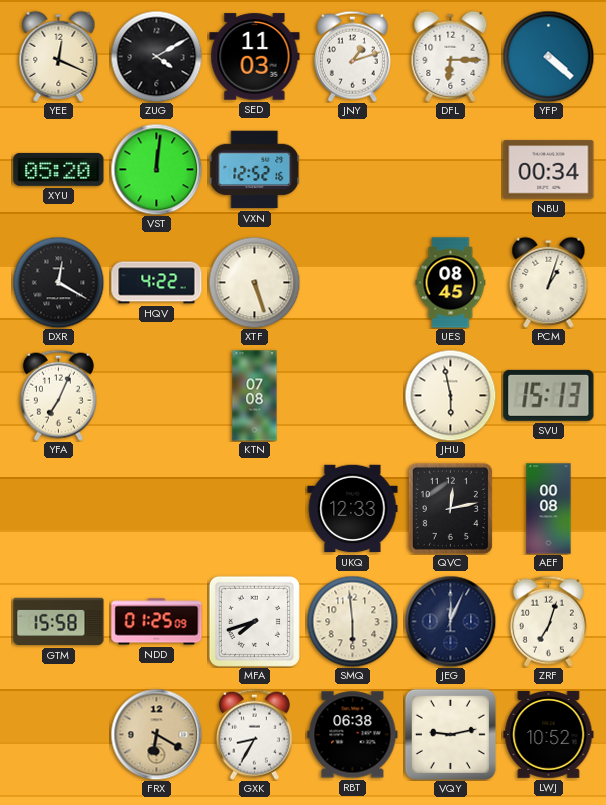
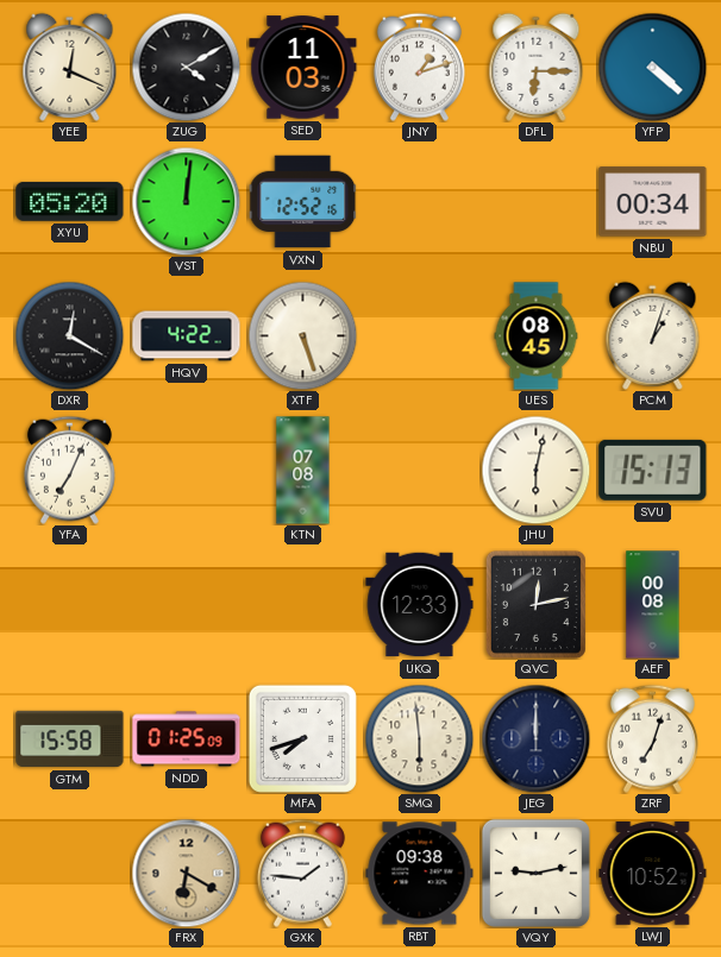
JHU: 5:58 -> 6:02 (535, 470)
JEG: 12:04 -> 12:00 (535, 738)
GXK: 8:35 -> 1:46 (302, 873)
RBT: 06:38 -> 09:38 (420, 874)
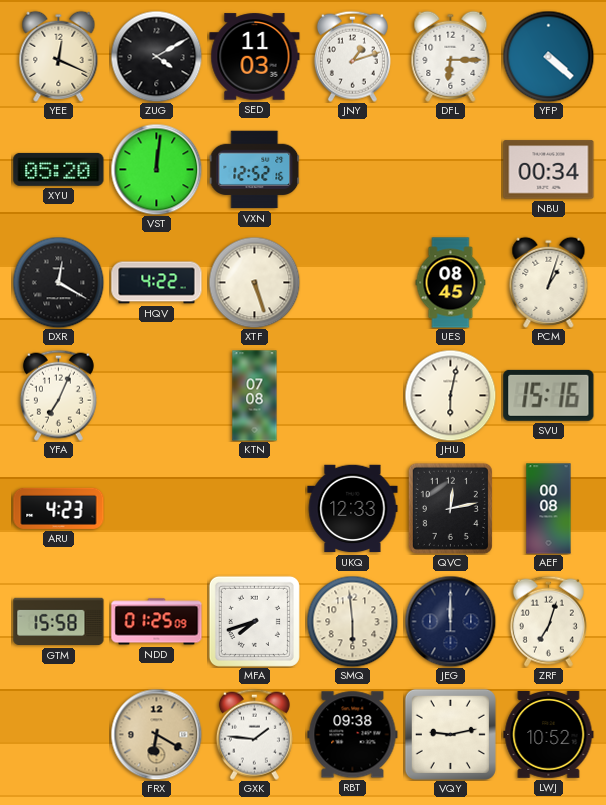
SVU: 15:13 -> 15:16 (549, 395)
ARU: none -> 4:23 (59, 508)
